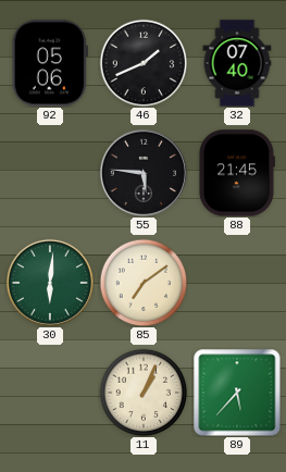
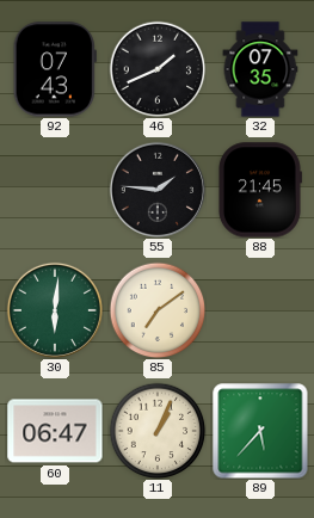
92: 05:06 -> 07:43 (55, 69)
32: 07:40 -> 07:35 (260, 69)
55: 5:46 -> 1:46 (158, 190)
60: none -> 06:47 (55, 431)
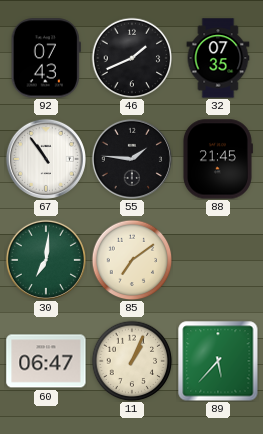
67: none -> 10:54 (46, 159)
30: 6:01 -> 7:01 (46, 260)
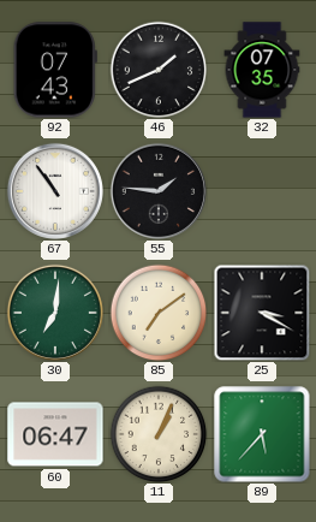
88: 21:45 -> none (217, 159)
25: none -> 3:20 (262, 313)
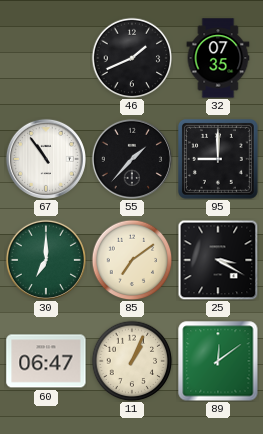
92: 07:43 -> none (55, 70)
55: 1:46 -> 1:37 (132, 159)
95: none -> 9:00 (218, 159)
30: 7:01 -> 7:00 (46, 260)
89: 5:37 -> 12:09 (218, 361)
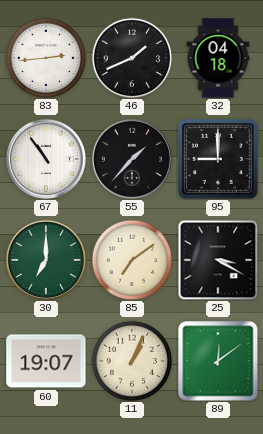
83: none -> 2:44 (46, 58)
32: 07:35 -> 04:18 (218, 58)
60: 06:47 -> 19:07 (46, 361)
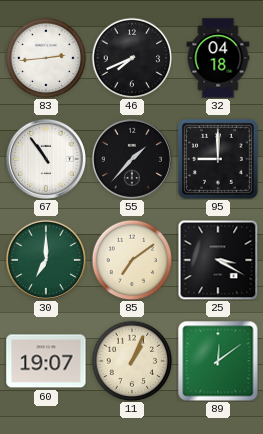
46: 1:41 -> 7:41 (132, 58)
